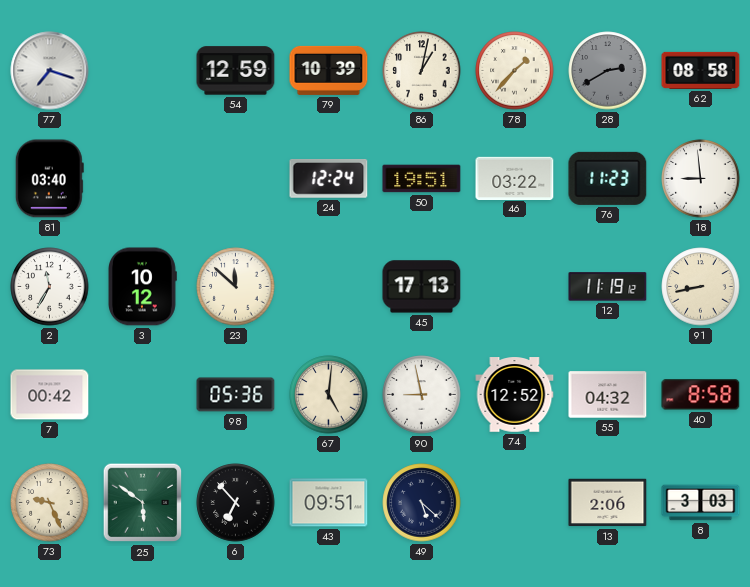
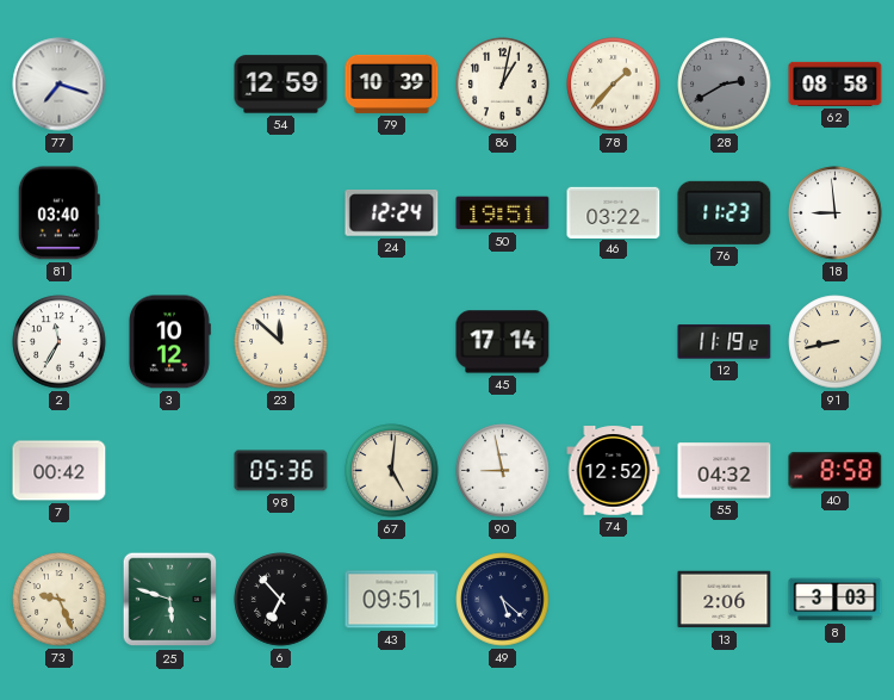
45: 17:13 -> 17:14 (503, 342)
25: 5:51 -> 5:48 (170, 600)
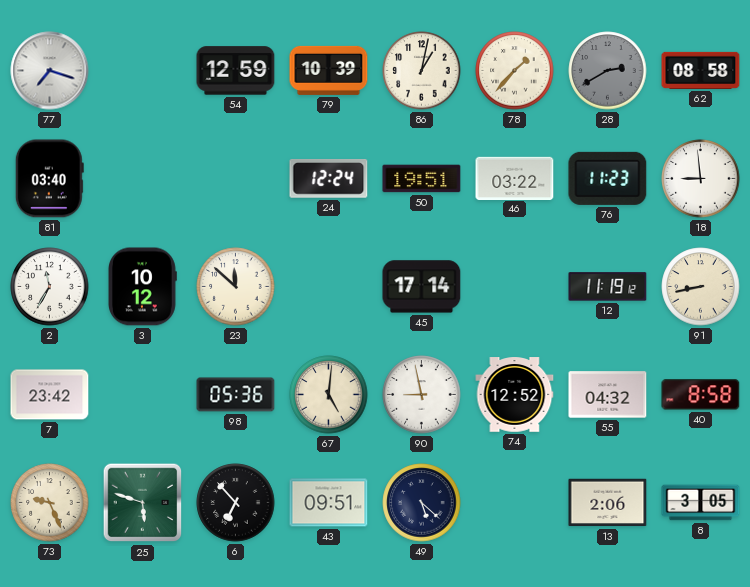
7: 00:42 -> 23:42 (50, 395)
8: 3:03 -> 3:05 (701, 503)
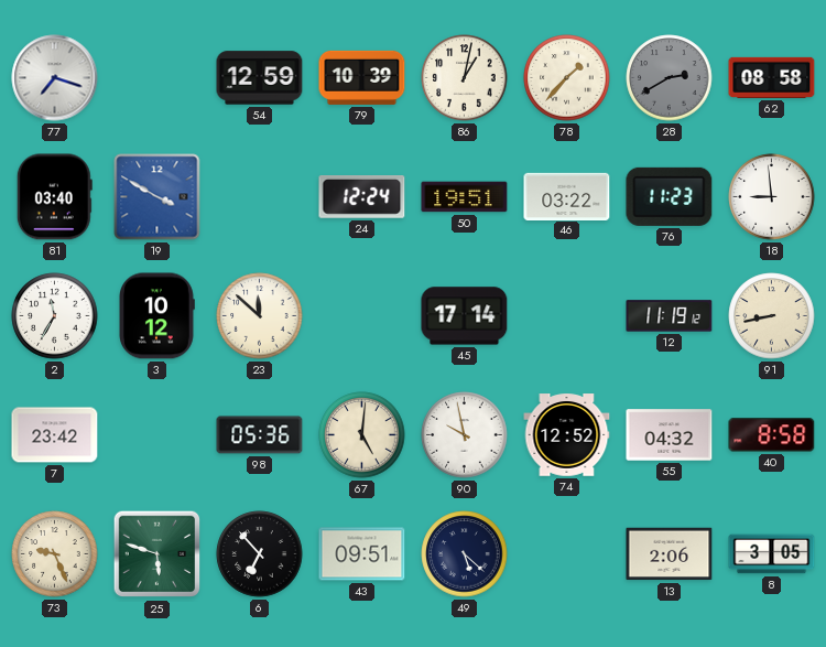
19: none -> 3:50 (157, 197)
90: 8:58 -> 9:58 (465, 435)
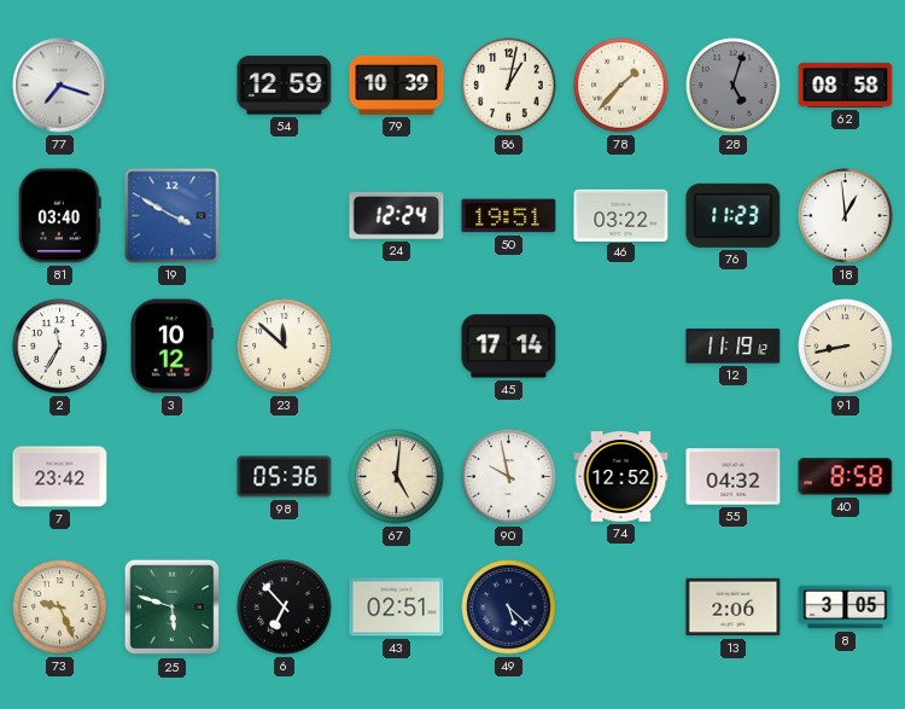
28: 2:40 -> 5:03 (734, 86)
18: 8:59 -> 12:59 (846, 216)
43: 09:51 -> 02:51 (397, 608)
